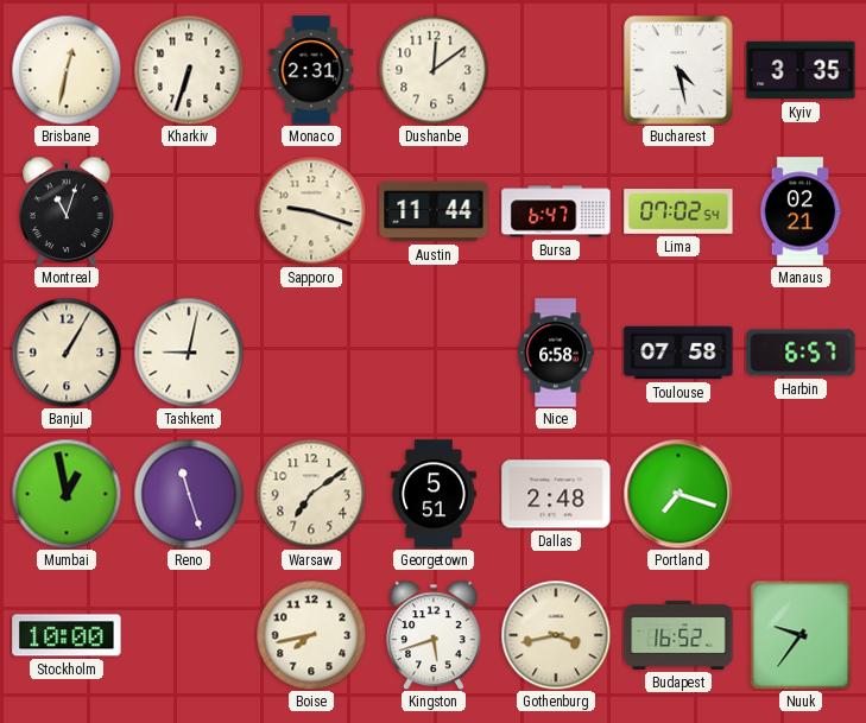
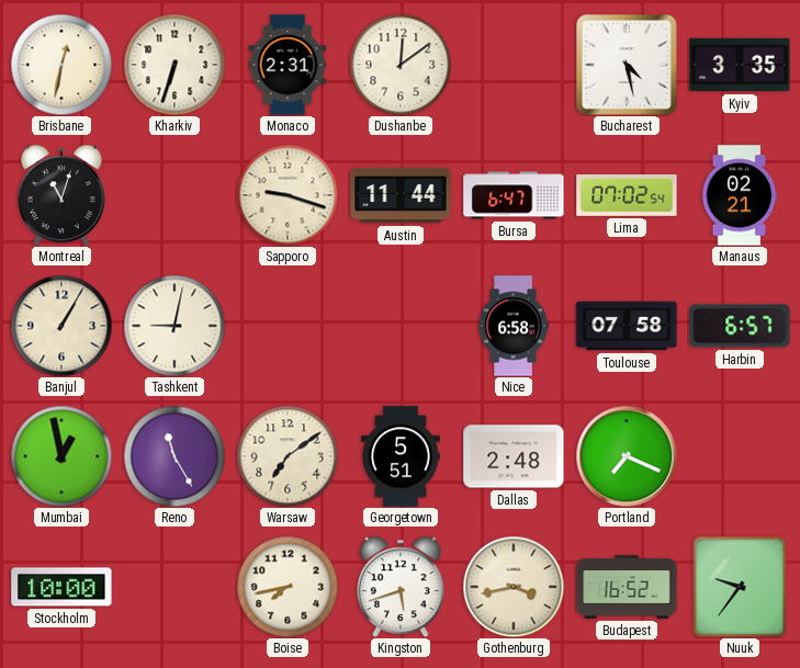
Reno: 11:27 -> 11:25 (174, 456)
Portland: 7:18 -> 7:19 (627, 456)
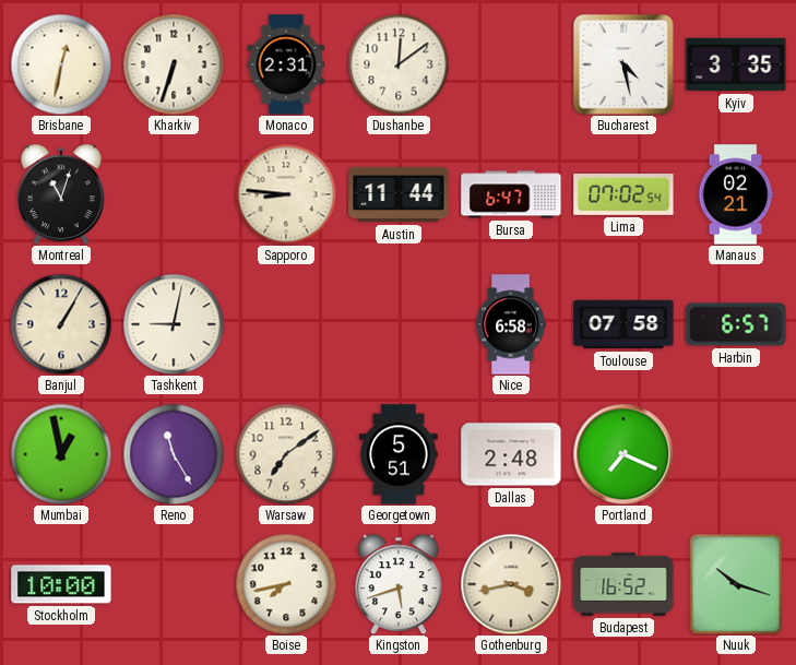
Sapporo: 9:18 -> 8:46 (286, 194)
Nuuk: 9:36 -> 10:18 (736, 584)
